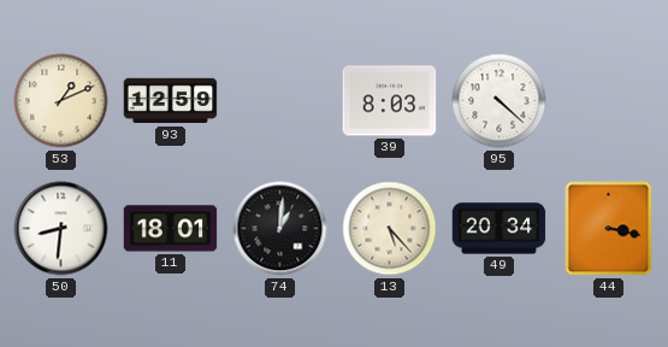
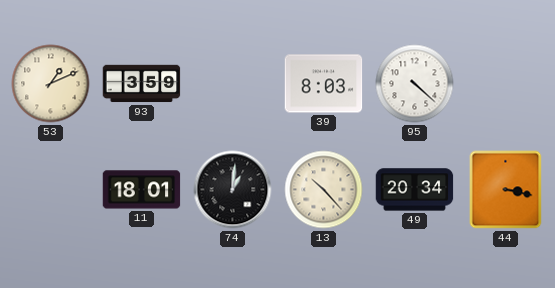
93: 12:59 -> 3:59 (142, 84)
50: 8:31 -> none (61, 229)
13: 5:23 -> 10:23 (324, 190)
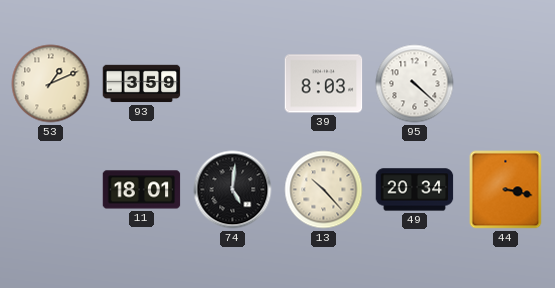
74: 1:01 -> 5:01 (233, 190)
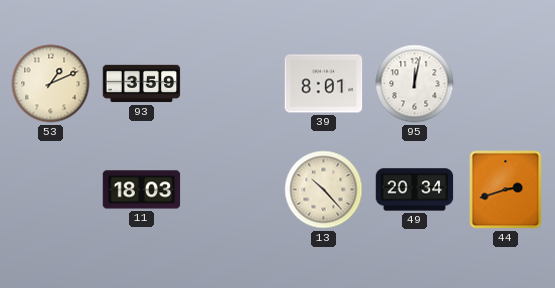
39: 8:03 -> 8:01 (324, 84)
95: 4:22 -> 12:02 (415, 84)
11: 18:01 -> 18:03 (142, 190)
74: 5:01 -> none (233, 190)
44: 3:17 -> 2:42 (506, 190)
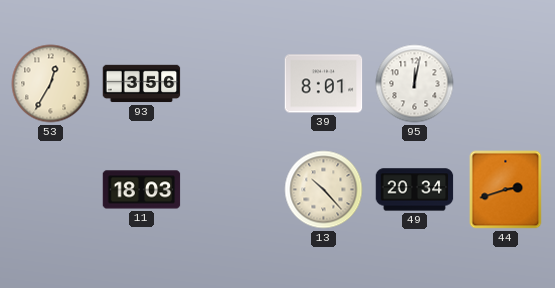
53: 1:11 -> 12:35 (51, 84)
93: 3:59 -> 3:56 (142, 84)
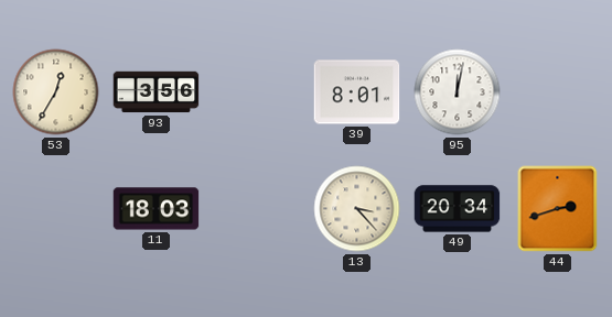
13: 10:23 -> 3:23 (357, 209)
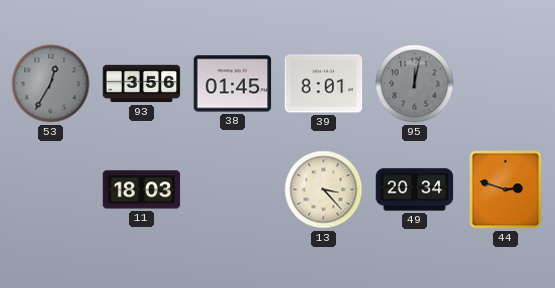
53 dial: cream -> grey (51, 84)
38: none -> 01:45 (233, 84)
95 dial: white -> grey (415, 84)
44: 2:42 -> 2:48 (506, 190)
